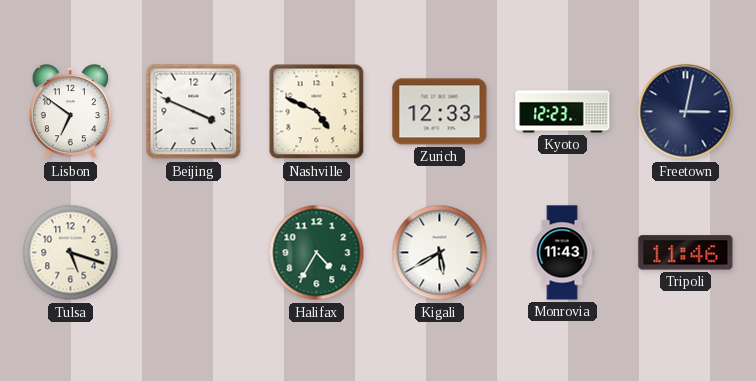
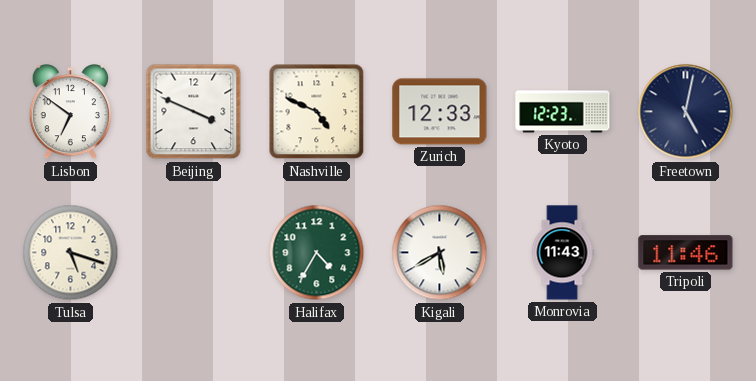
Freetown: 3:02 -> 5:02 (686, 112)
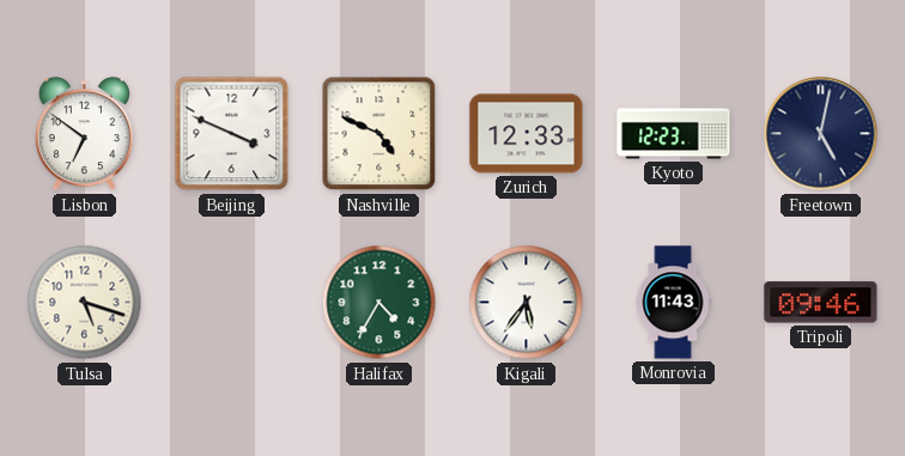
Kigali: 5:40 -> 5:36 (527, 303)
Tripoli: 11:46 -> 09:46 (821, 303)
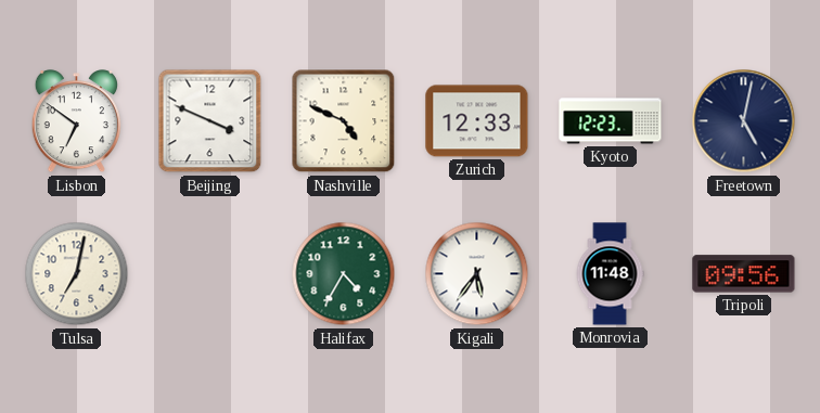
Tulsa: 5:18 -> 7:02 (77, 274)
Monrovia: 11:43 -> 11:48 (610, 274)
Tripoli: 09:46 -> 09:56 (744, 274)
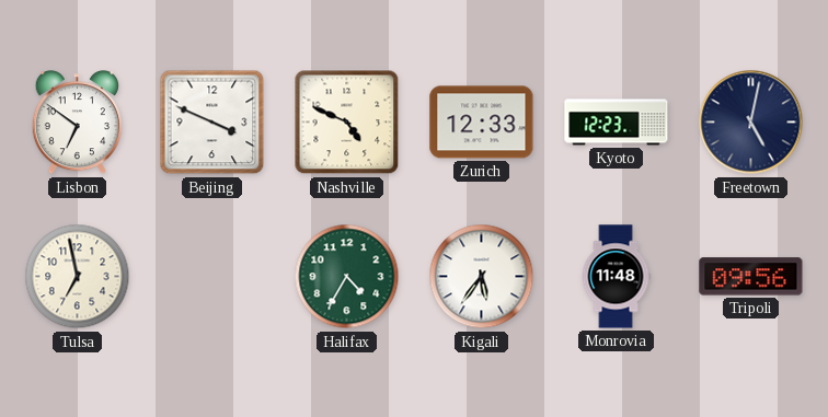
Tulsa: 7:02 -> 6:58 (78, 277)
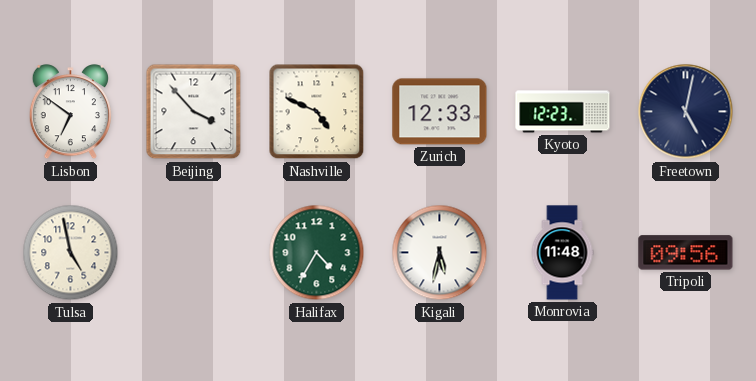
Beijing: 3:49 -> 3:53 (194, 112)
Tulsa: 6:58 -> 4:58 (71, 253)
Kigali: 5:36 -> 5:32 (440, 253)
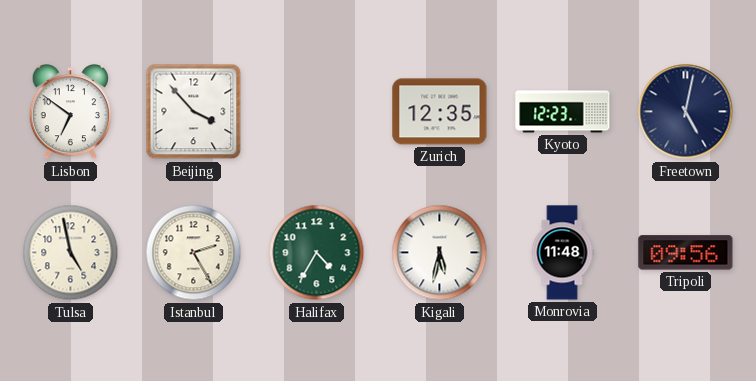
Nashville: 4:49 -> none (317, 112)
Zurich: 12:33 -> 12:35 (440, 112)
Istanbul: none -> 2:25 (194, 253)
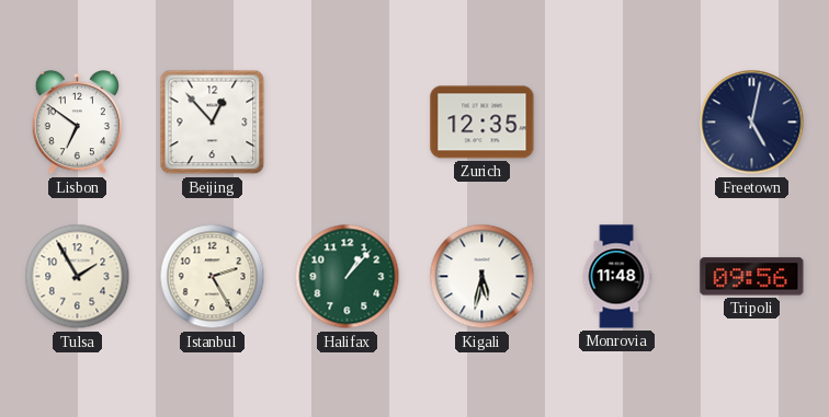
Beijing: 3:53 -> 12:53 (213, 123)
Kyoto: 12:23 -> none (563, 112)
Tulsa: 4:58 -> 1:55 (78, 277)
Halifax: 4:35 -> 1:07 (348, 277)
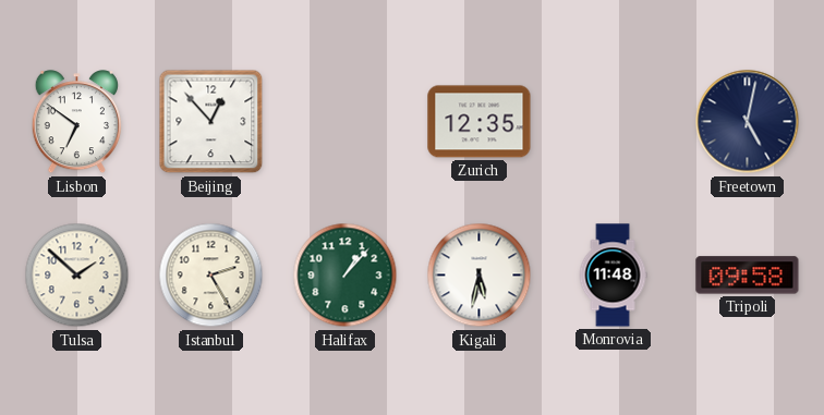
Tulsa: 1:55 -> 1:52 (77, 276)
Tripoli: 09:56 -> 09:58 (748, 276)
